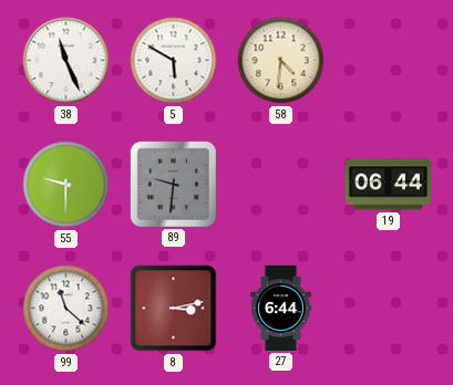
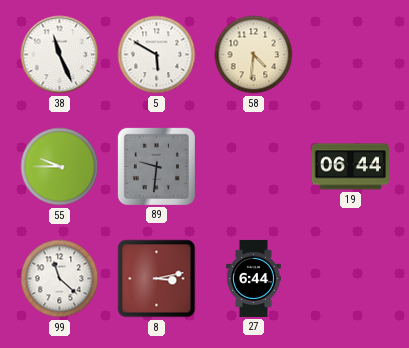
55: 9:30 -> 9:45 (60, 167)
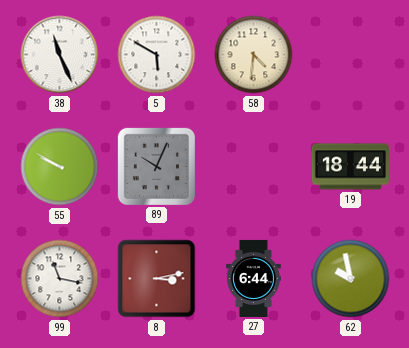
55: 9:45 -> 9:50 (60, 167)
89: 9:31 -> 10:04 (156, 166)
19: 06:44 -> 18:44 (350, 167)
99: 11:22 -> 11:17 (60, 279)
62: none -> 9:58 (351, 279)
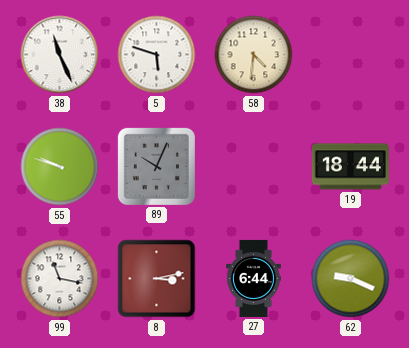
5: 5:50 -> 5:48 (157, 55)
55: 9:50 -> 9:48 (60, 167)
62: 9:58 -> 9:19 (351, 279)
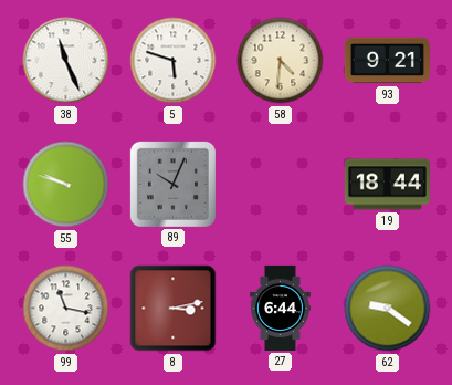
93: none -> 9:21 (387, 61)
62: 9:19 -> 9:21 (388, 309)
